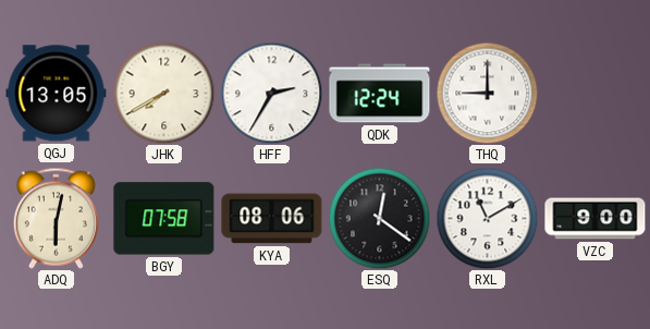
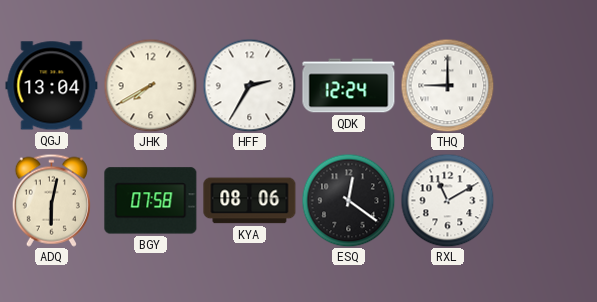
QGJ: 13:05 -> 13:04 (52, 86)
VZC: 9:00 -> none (596, 219)
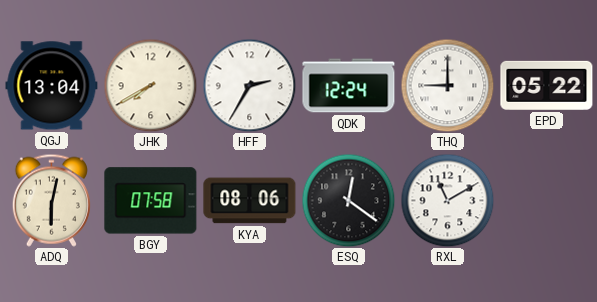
EPD: none -> 05:22 (547, 85)
